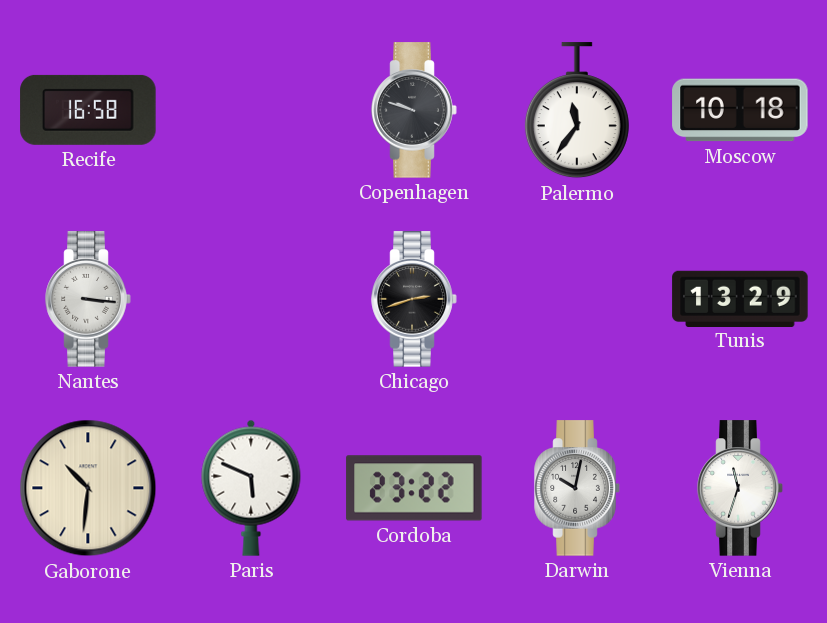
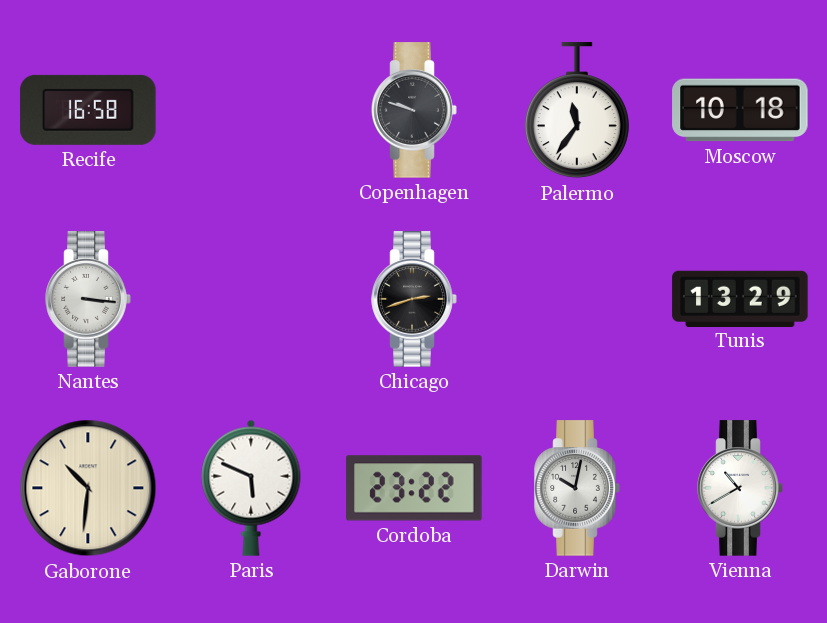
Vienna: 11:33 -> 10:40 (740, 488)
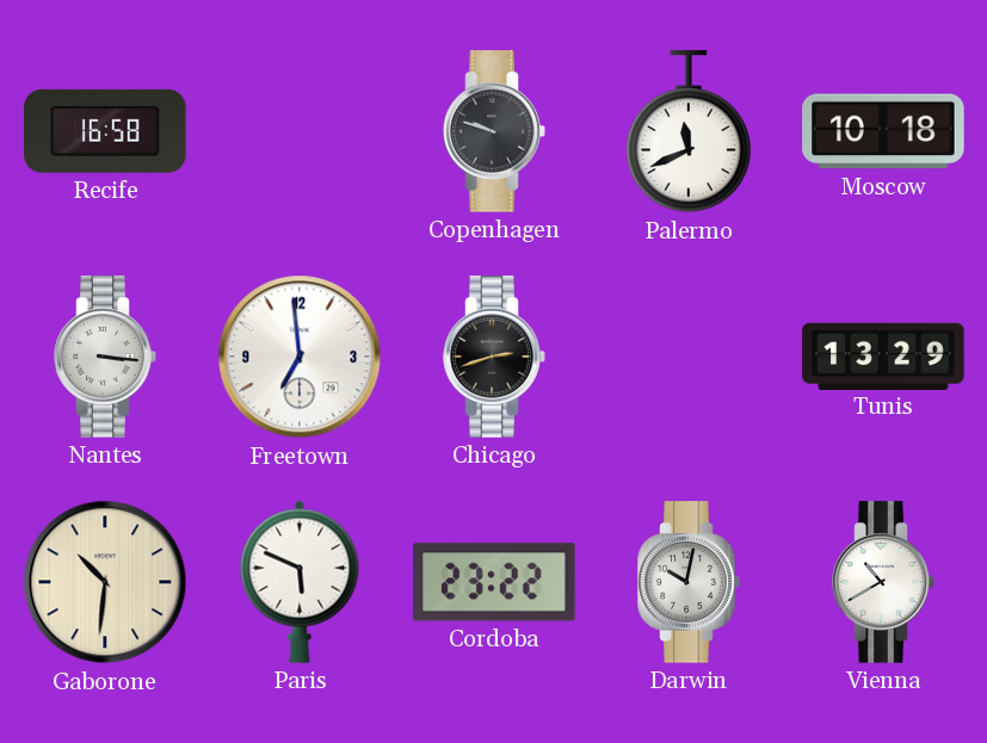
Palermo: 11:36 -> 11:41 (689, 132)
Freetown: none -> 6:59 (300, 357)
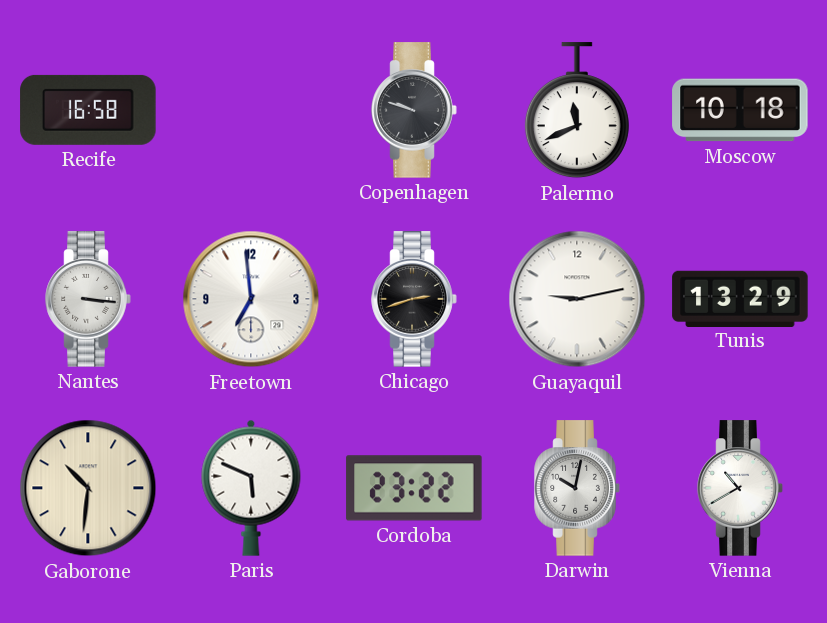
Guayaquil: none -> 9:13 (577, 299)
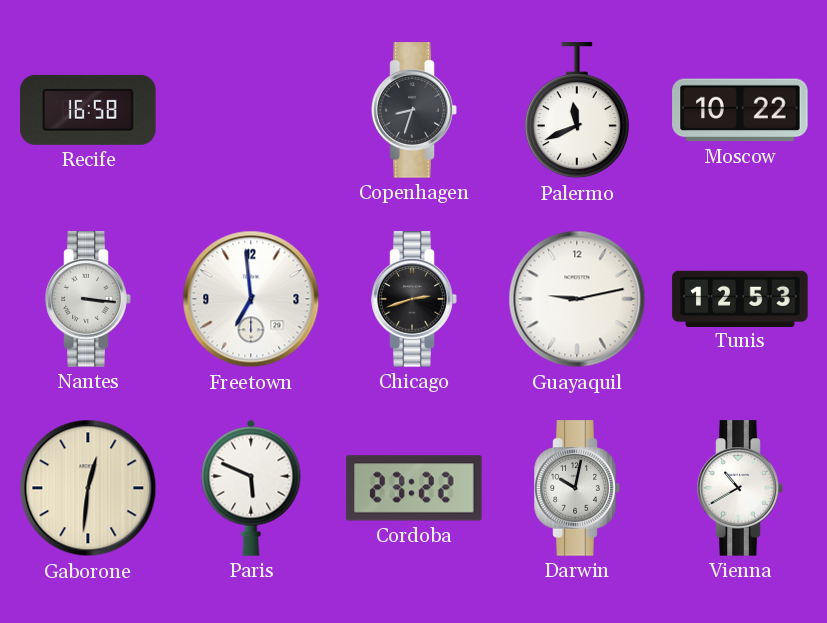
Copenhagen: 9:48 -> 8:33 (414, 110)
Moscow: 10:18 -> 10:22 (740, 110)
Tunis: 13:29 -> 12:53 (740, 298)
Gaborone: 10:31 -> 12:31 (88, 488)
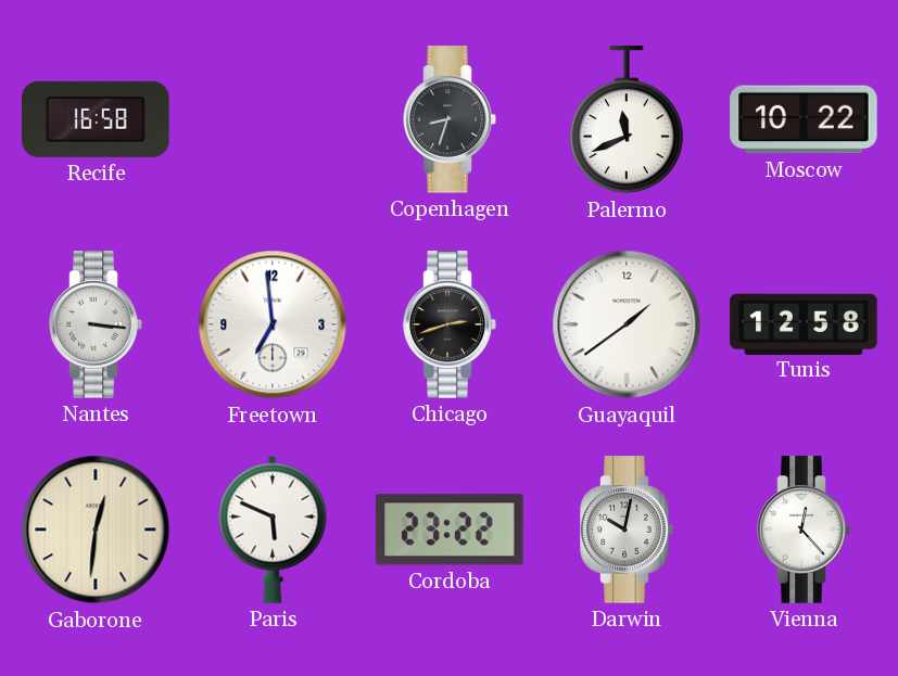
Guayaquil: 9:13 -> 1:39 (627, 324)
Tunis: 12:53 -> 12:58 (804, 323)
Vienna: 10:40 -> 12:23 (804, 530)
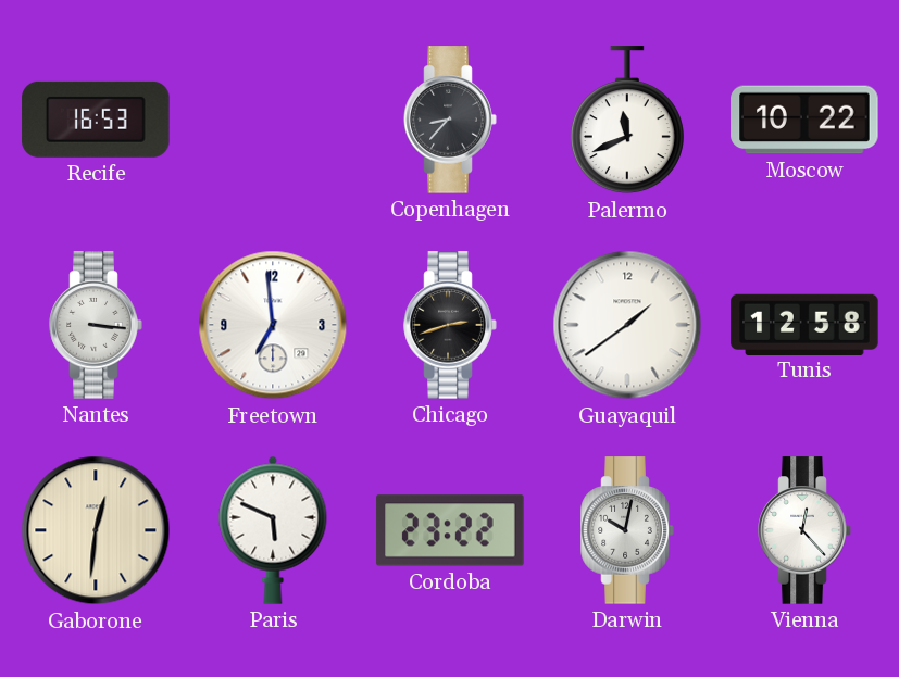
Recife: 16:58 -> 16:53 (96, 120)
Copenhagen: 8:33 -> 8:37 (450, 120)
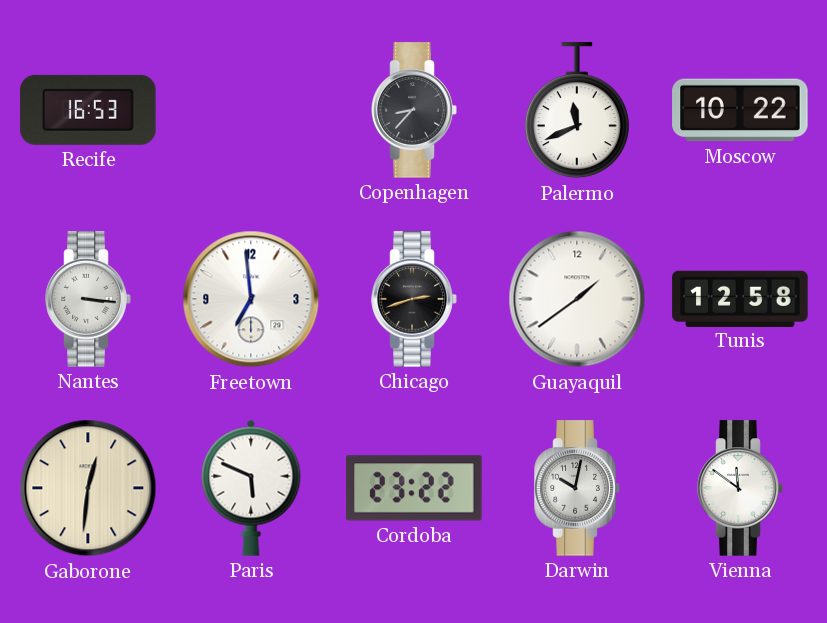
Vienna: 12:23 -> 11:51 (740, 488)
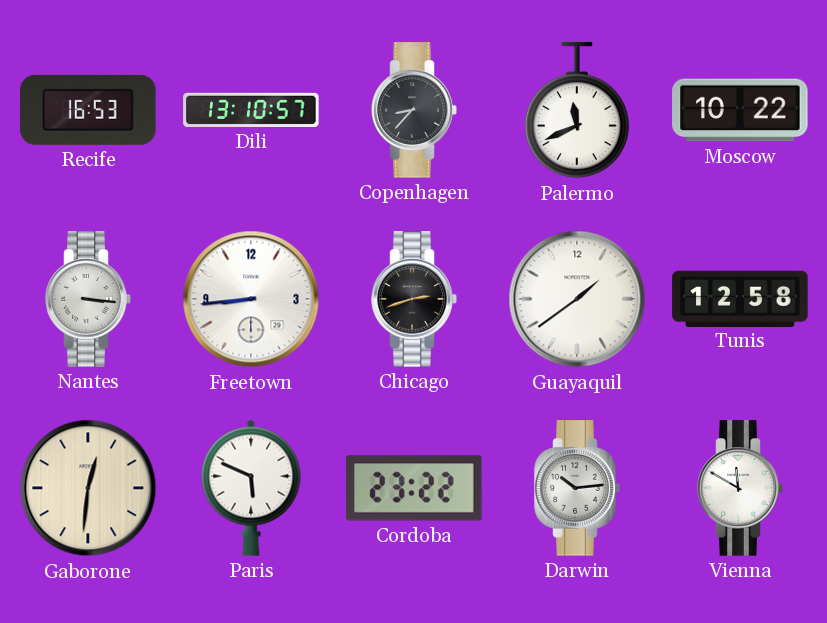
Dili: none -> 13:10 (251, 110)
Freetown: 6:59 -> 8:44 (251, 299)
Darwin: 10:02 -> 10:14 (577, 488)
Vienna: 11:51 -> 11:50 (740, 488)
